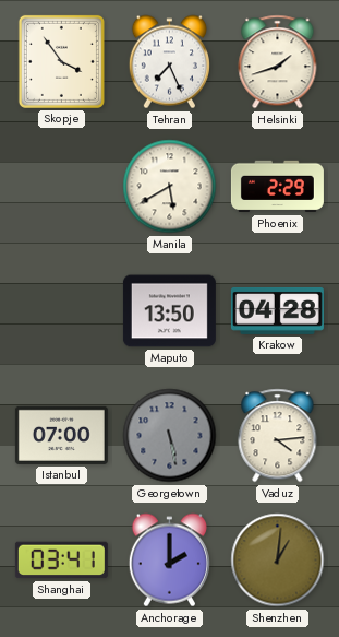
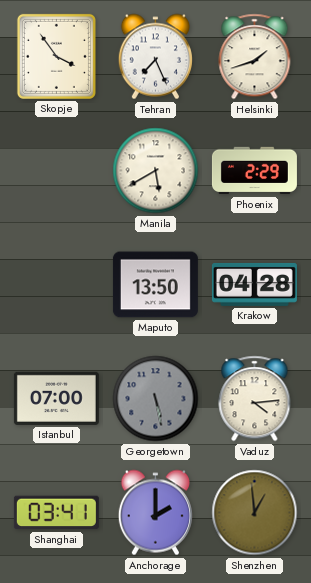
Shenzhen: 1:01 -> 12:59 (255, 513)
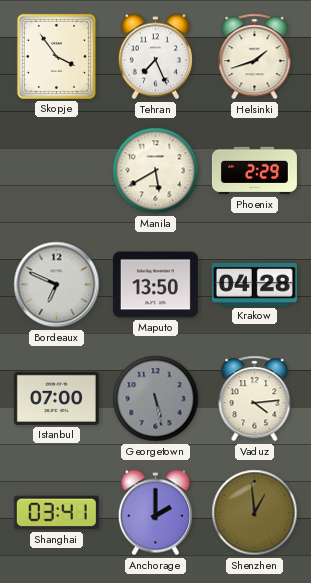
Bordeaux: none -> 6:49 (57, 285)
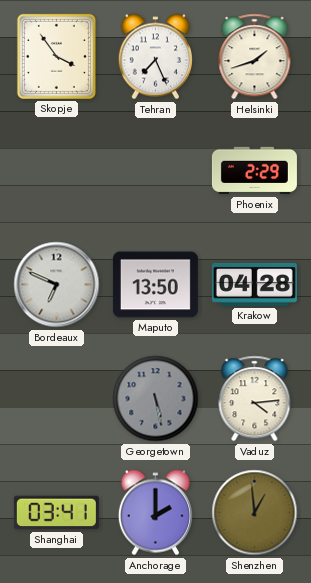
Manila: 5:40 -> none (156, 171)
Istanbul: 07:00 -> none (56, 398)
